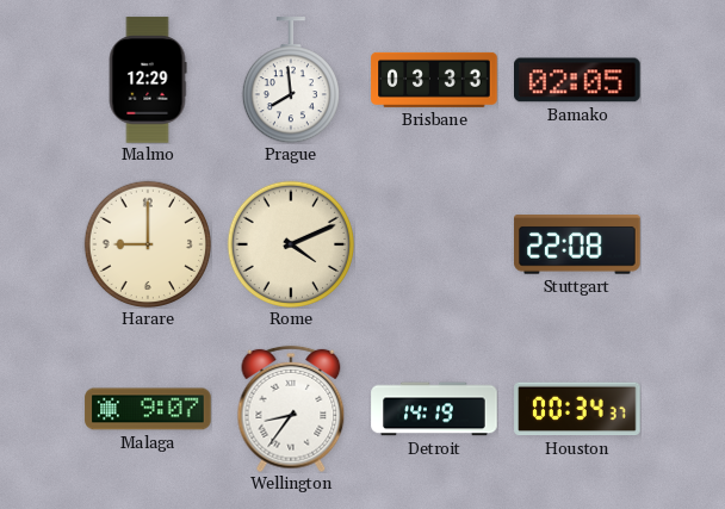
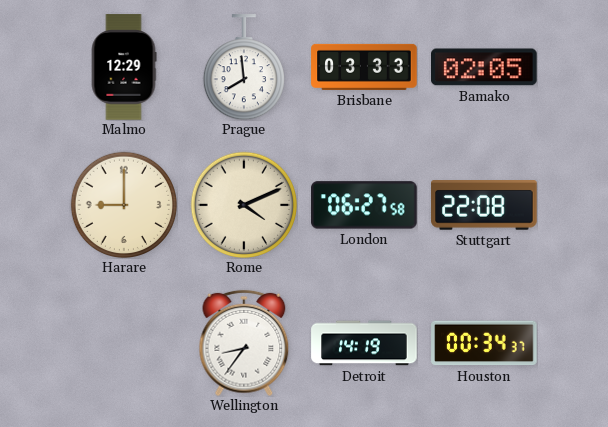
London: none -> 06:27 (364, 205)
Malaga: 9:07 -> none (148, 409)
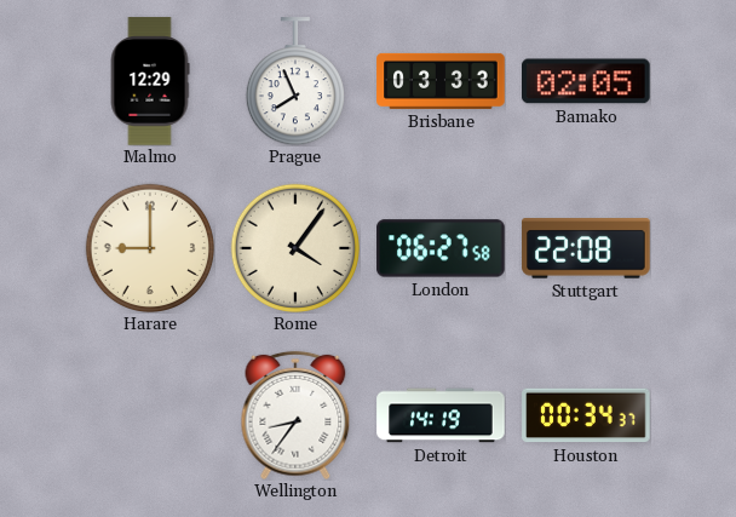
Prague: 7:59 -> 7:56 (295, 81)
Rome: 4:11 -> 4:06 (294, 247)
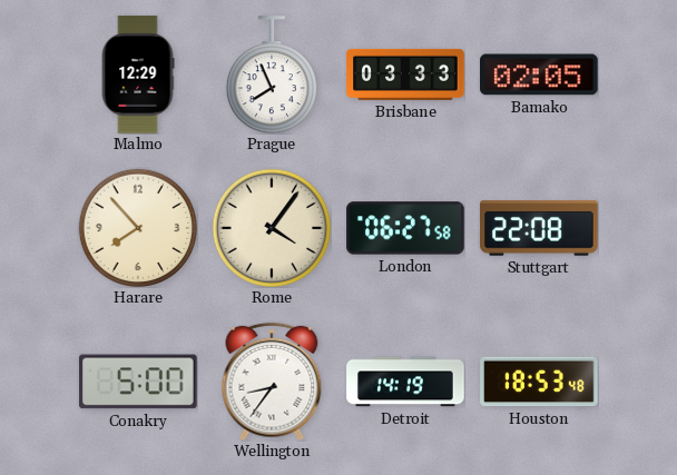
Harare: 9:00 -> 7:53 (137, 227)
Conakry: none -> 5:00 (138, 382)
Houston: 00:34 -> 18:53 (539, 382)
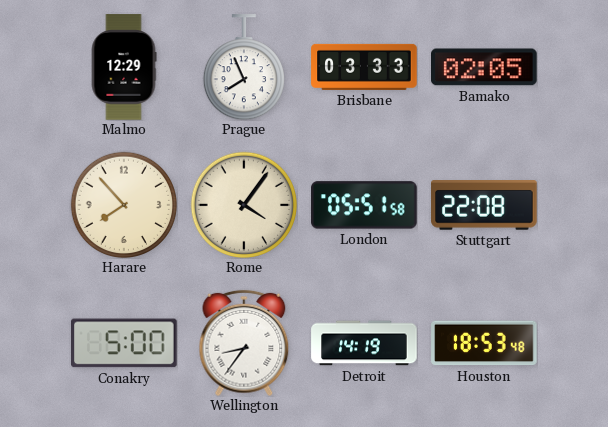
London: 06:27 -> 05:51 (364, 205)
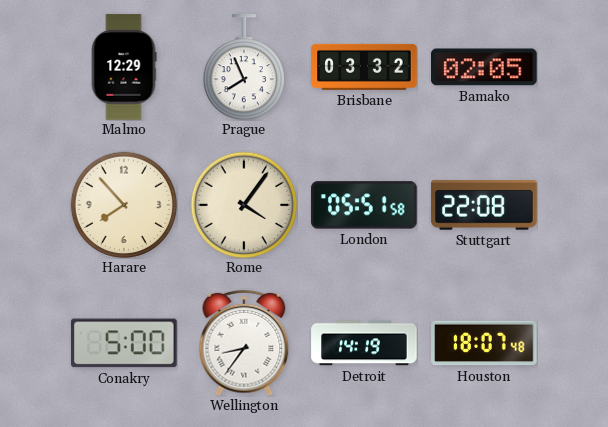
Brisbane: 03:33 -> 03:32 (364, 67)
Houston: 18:53 -> 18:07 (484, 343)
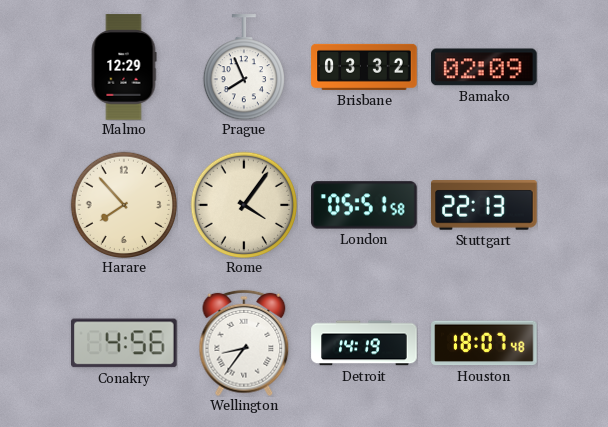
Bamako: 02:05 -> 02:09 (484, 67)
Stuttgart: 22:08 -> 22:13 (484, 205)
Conakry: 5:00 -> 4:56 (124, 343)
